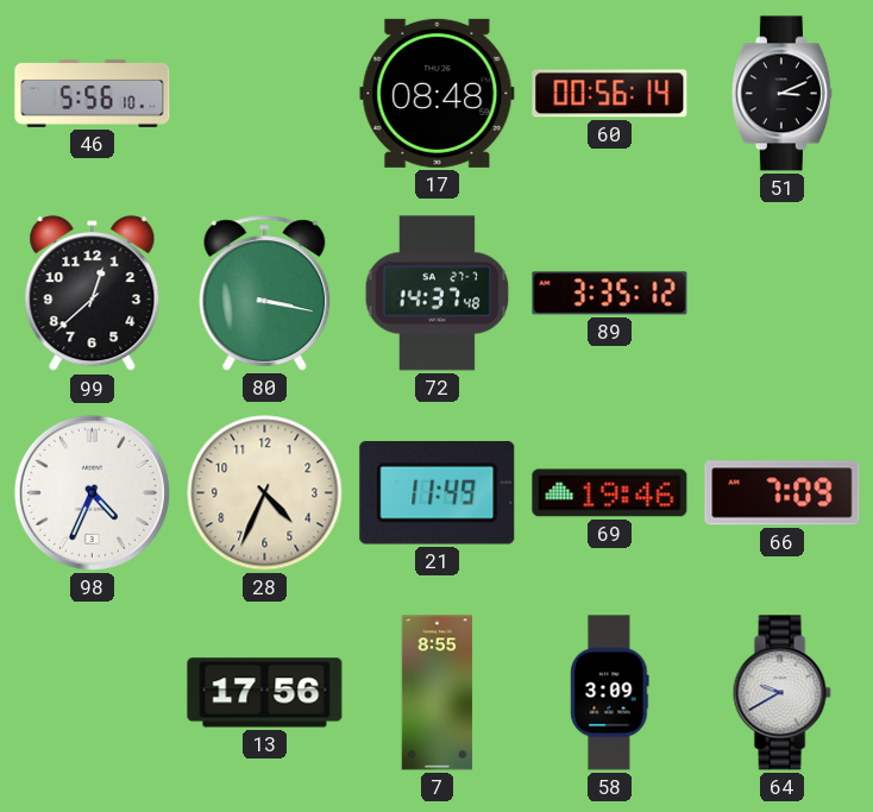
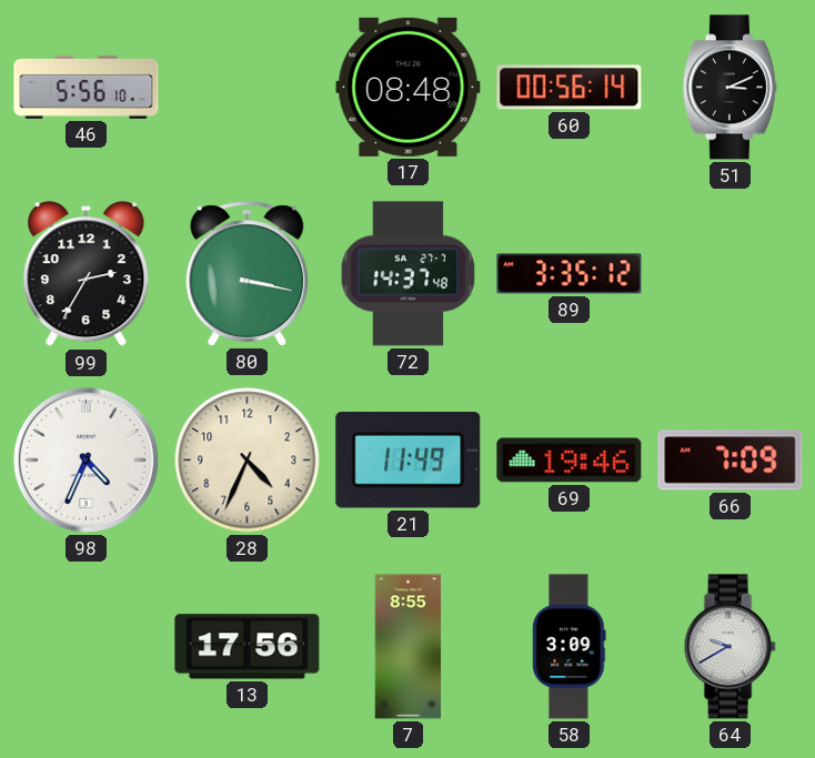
99: 12:38 -> 2:35 (87, 274)
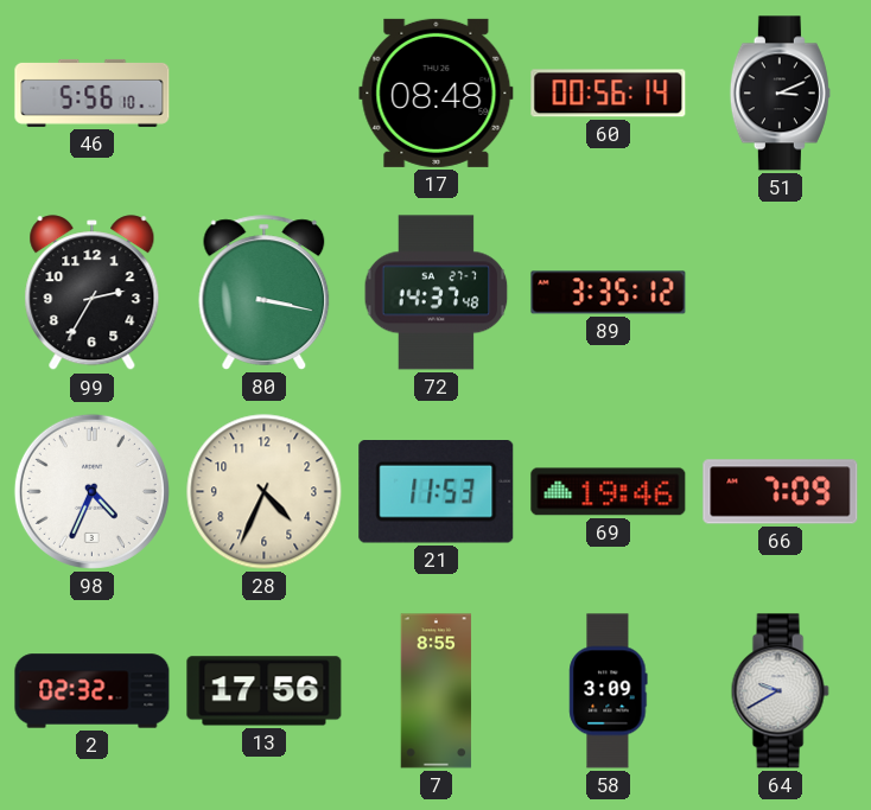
21: 11:49 -> 11:53 (437, 492)
2: none -> 02:32 (93, 691)
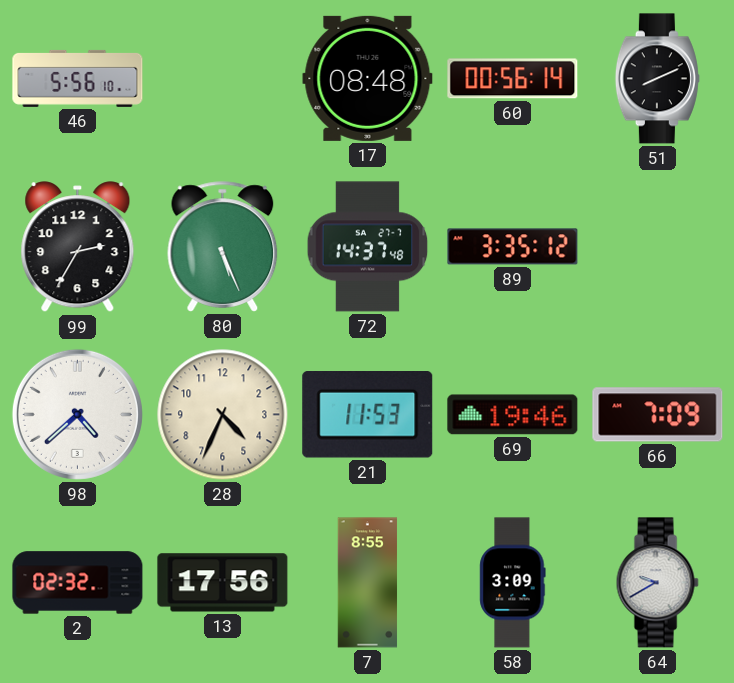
51: 3:11 -> 8:11 (657, 79)
80: 3:17 -> 5:26 (223, 247)
98: 4:34 -> 4:38 (77, 414)
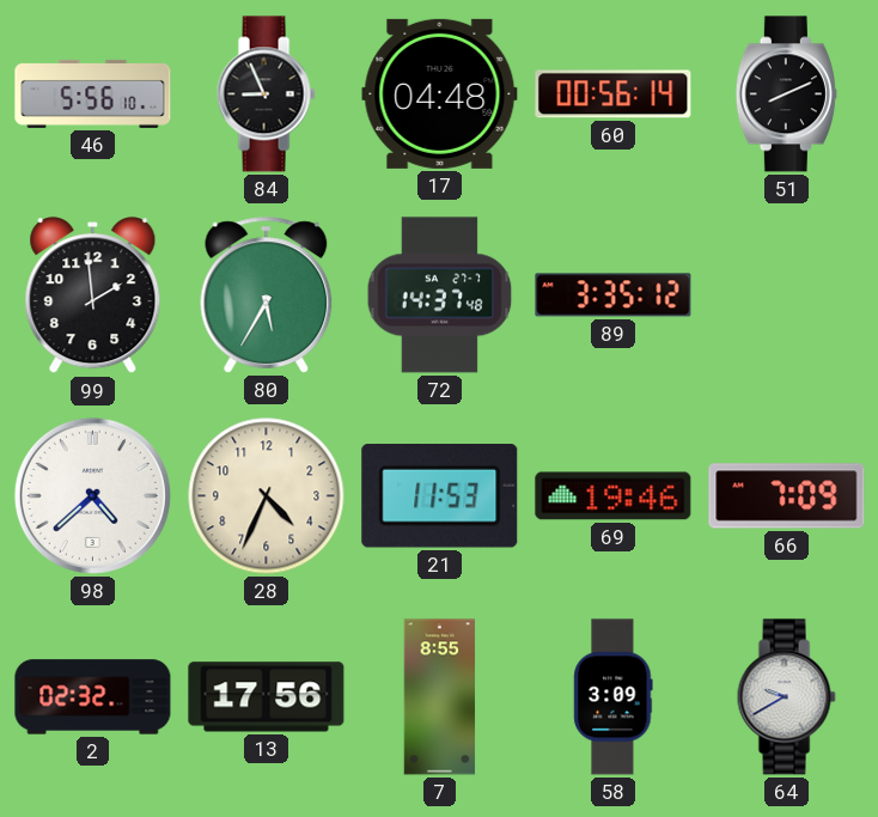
84: none -> 8:56 (266, 94)
17: 08:48 -> 04:48 (440, 93)
99: 2:35 -> 1:59 (93, 295)
80: 5:26 -> 5:35 (267, 295)
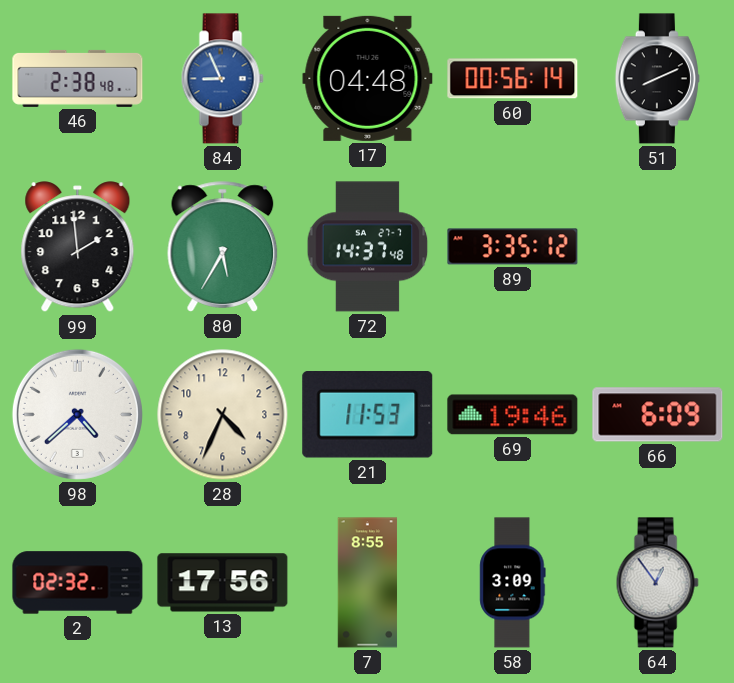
46: 5:56 -> 2:38 (78, 78)
84 dial: black -> blue (222, 79)
66: 7:09 -> 6:09 (658, 415)
64: 9:40 -> 12:54 (657, 583)
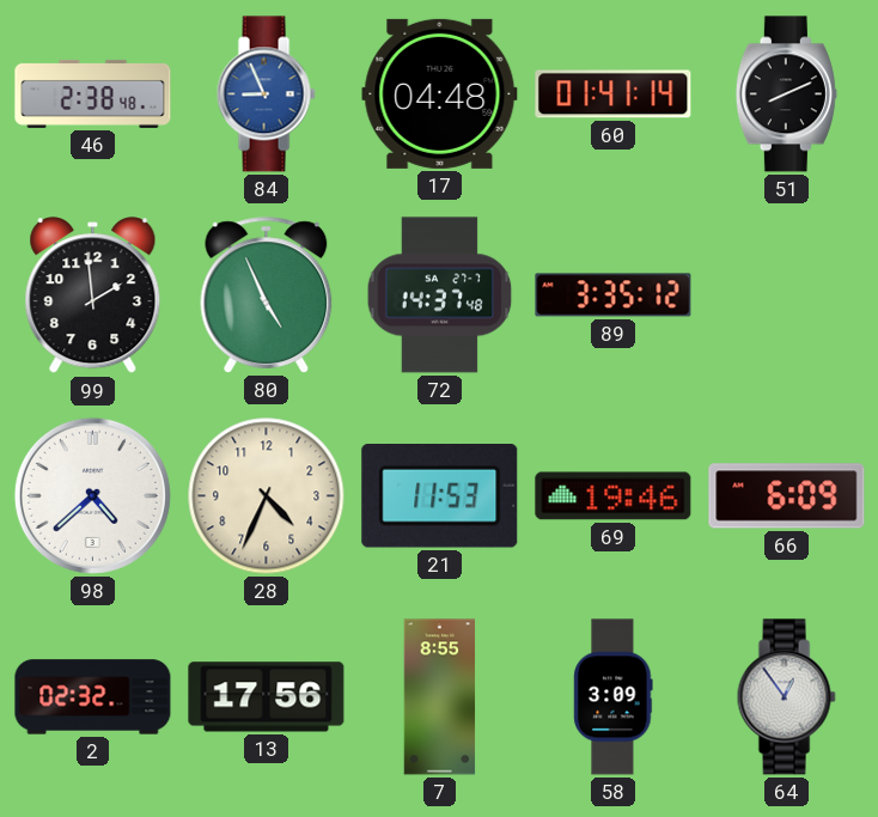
60: 00:56 -> 01:41 (614, 94)
80: 5:35 -> 4:56 (267, 295)
